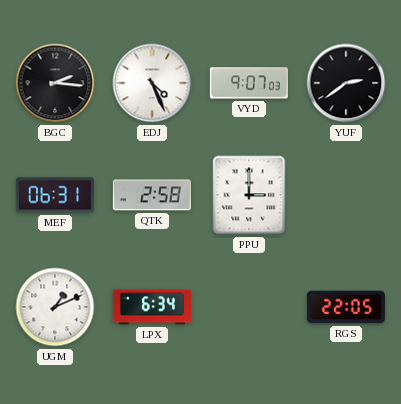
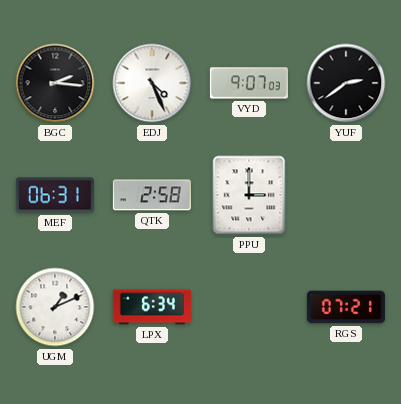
RGS: 22:05 -> 07:21 (346, 307)
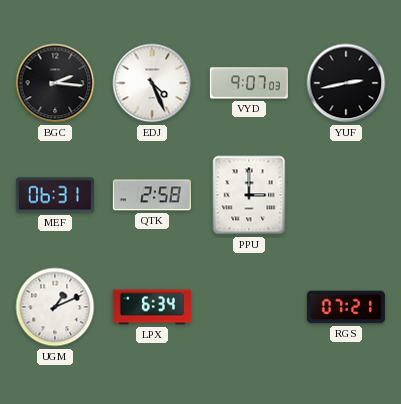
YUF: 2:39 -> 2:43 (346, 83)
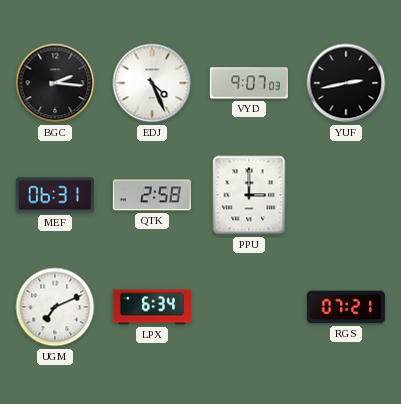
UGM: 1:11 -> 7:11 (55, 307)
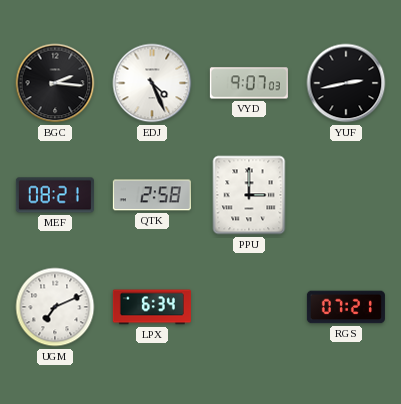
MEF: 06:31 -> 08:21 (55, 195)
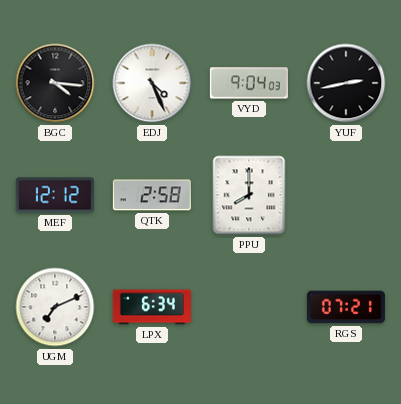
BGC: 2:16 -> 4:16 (55, 83)
VYD: 9:07 -> 9:04 (249, 83)
MEF: 08:21 -> 12:12 (55, 195)
PPU: 3:00 -> 8:00 (249, 195)
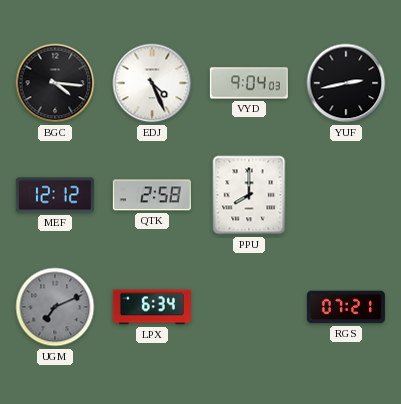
UGM dial: white -> grey (55, 307)
